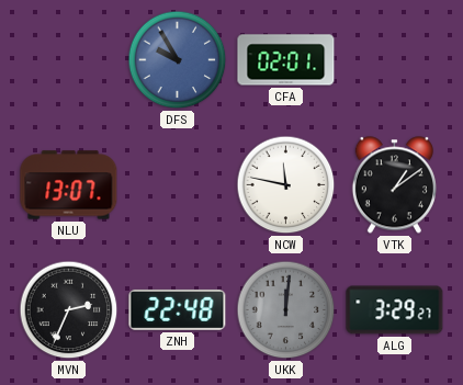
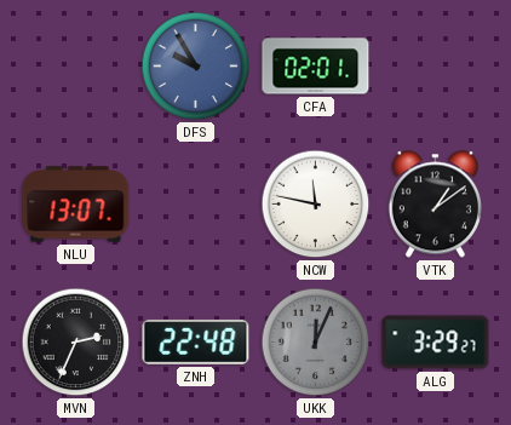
UKK: 12:01 -> 12:04 (316, 343)
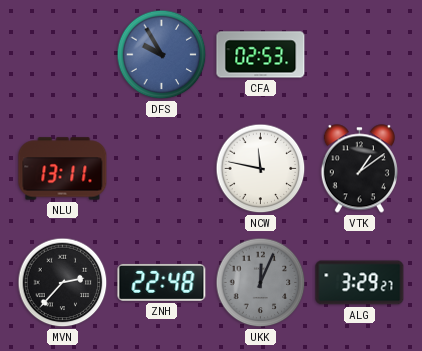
CFA: 02:01 -> 02:53 (261, 55)
NLU: 13:07 -> 13:11 (63, 169)
MVN: 2:34 -> 2:37 (63, 283)
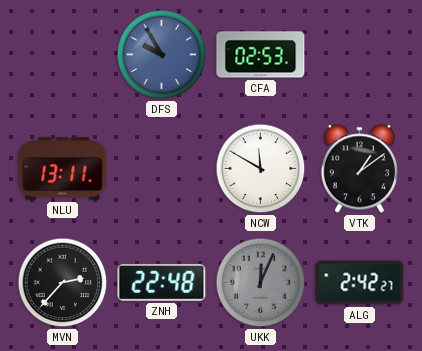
NCW: 11:47 -> 11:50 (261, 169)
ALG: 3:29 -> 2:42 (360, 283)
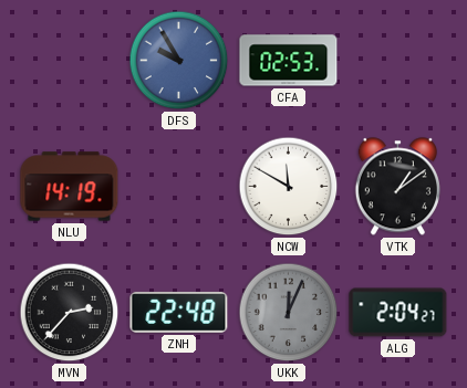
NLU: 13:11 -> 14:19 (70, 187)
ALG: 2:42 -> 2:04 (398, 313)
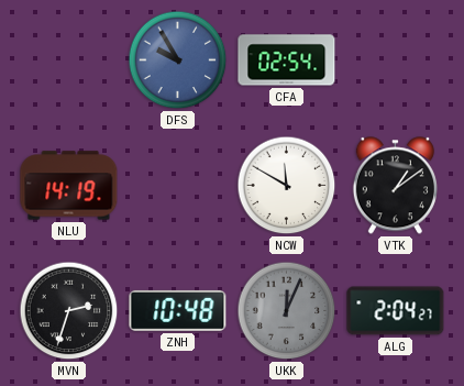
CFA: 02:53 -> 02:54 (287, 60)
MVN: 2:37 -> 2:33 (69, 311)
ZNH: 22:48 -> 10:48 (178, 310)
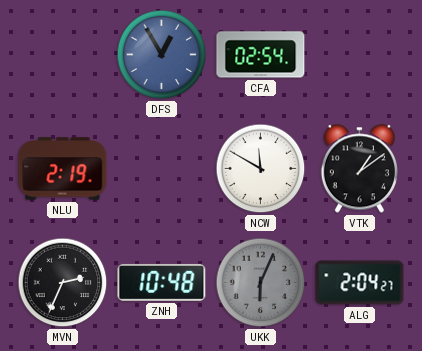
DFS: 9:55 -> 12:55 (162, 55)
NLU: 14:19 -> 2:19 (63, 169)
MVN: 2:33 -> 2:34 (63, 283)
UKK: 12:04 -> 6:04 (261, 283)
